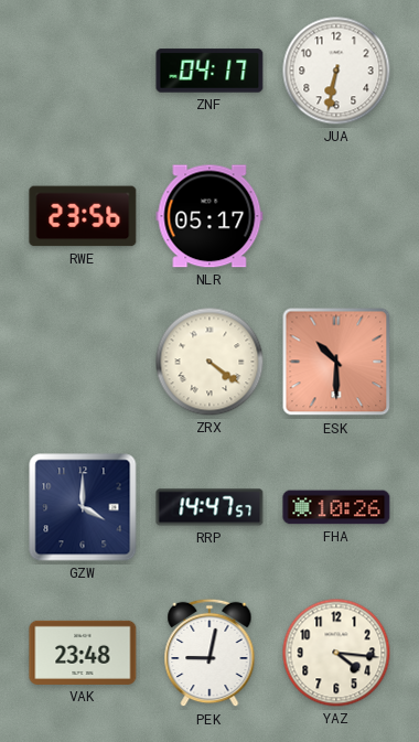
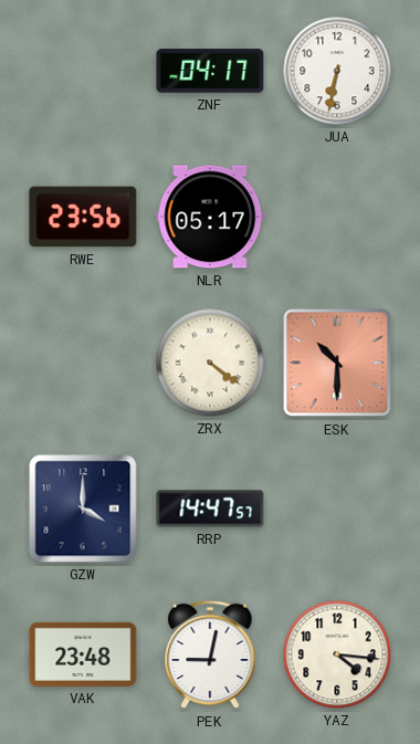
FHA: 10:26 -> none (336, 507)
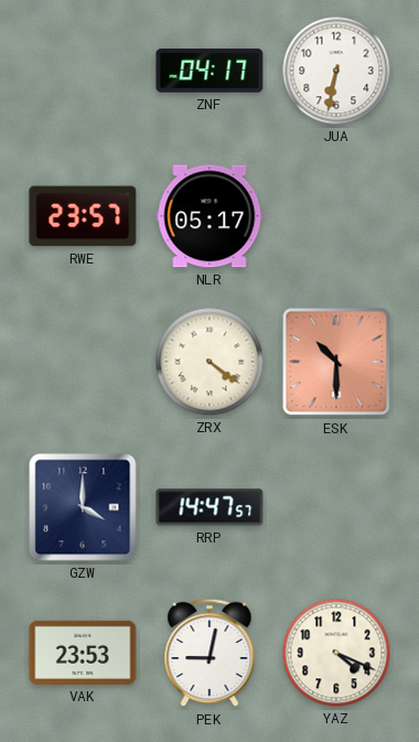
RWE: 23:56 -> 23:57 (83, 216)
VAK: 23:48 -> 23:53 (83, 653)
YAZ: 4:16 -> 4:19 (336, 653)
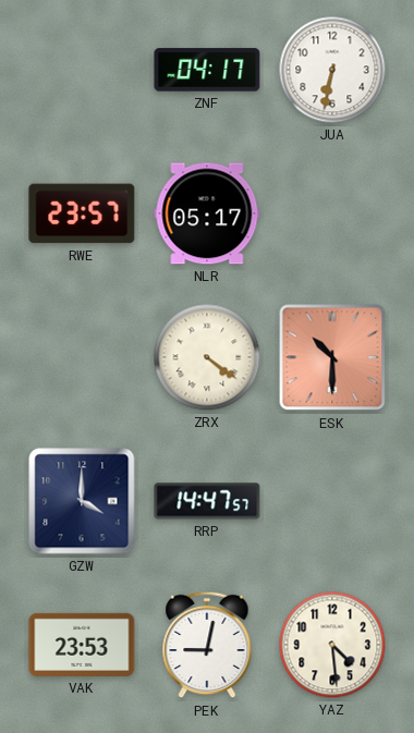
YAZ: 4:19 -> 4:29 (332, 645)
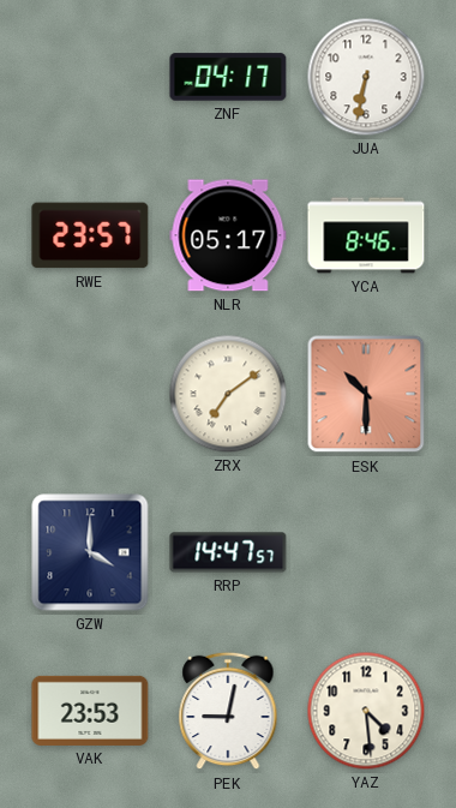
YCA: none -> 8:46 (366, 235)
ZRX: 4:21 -> 7:09 (228, 394)
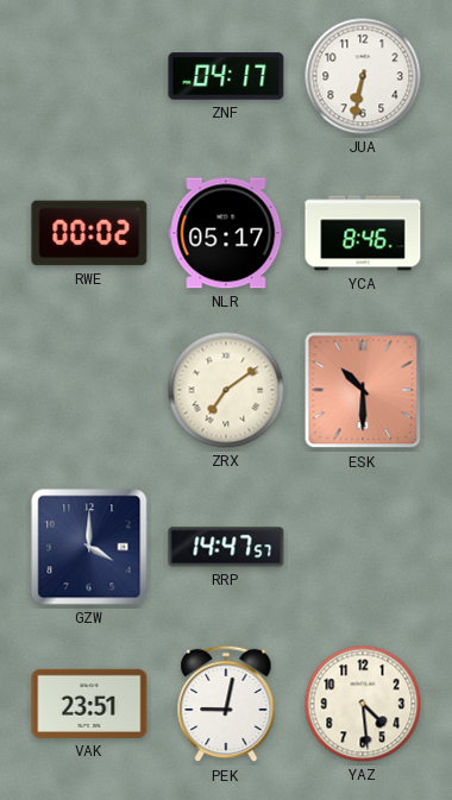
RWE: 23:57 -> 00:02 (89, 233)
VAK: 23:53 -> 23:51 (89, 704)
